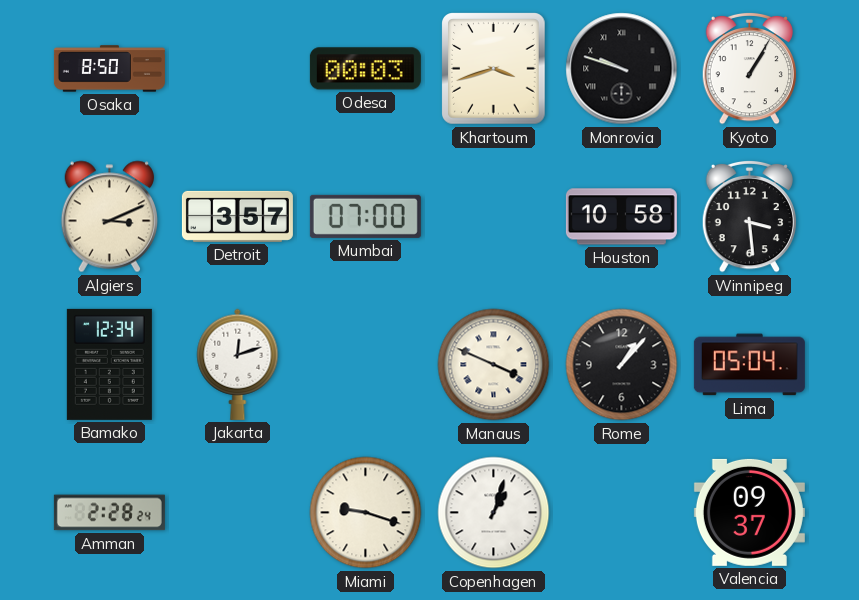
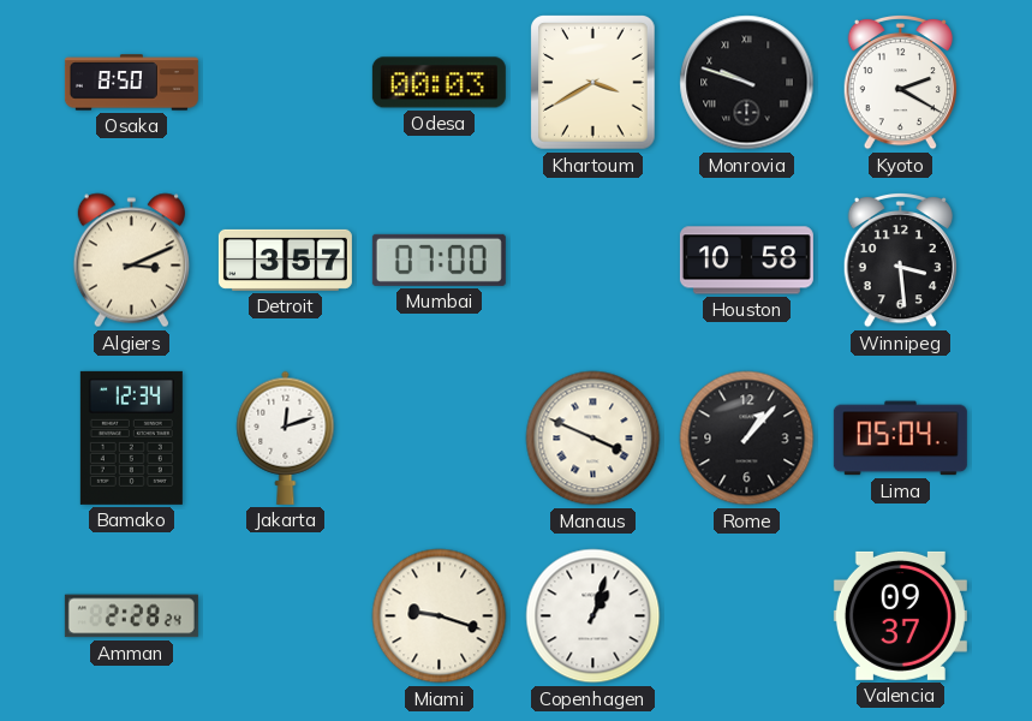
Khartoum: 3:42 -> 3:40 (593, 83)
Kyoto: 1:05 -> 2:20 (900, 82)
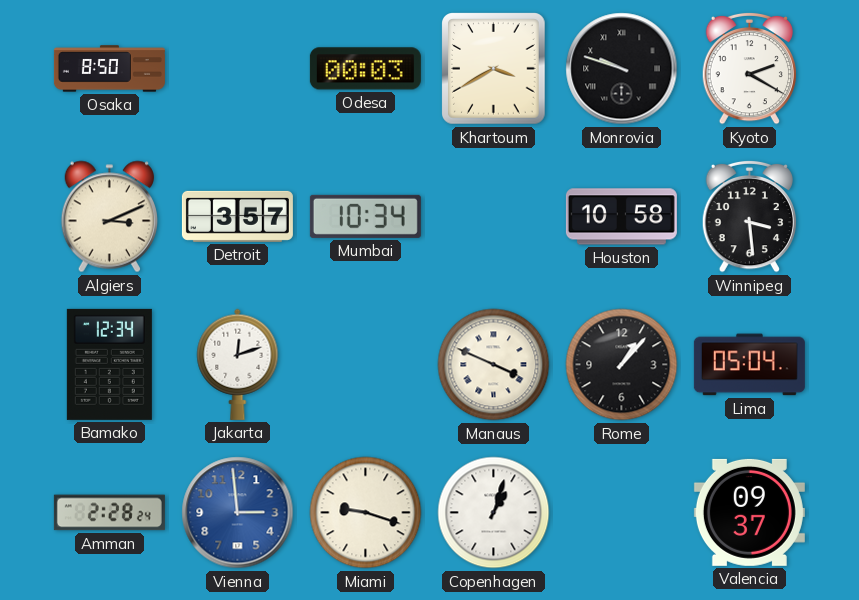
Mumbai: 07:00 -> 10:34 (365, 216)
Vienna: none -> 2:59 (238, 513)
